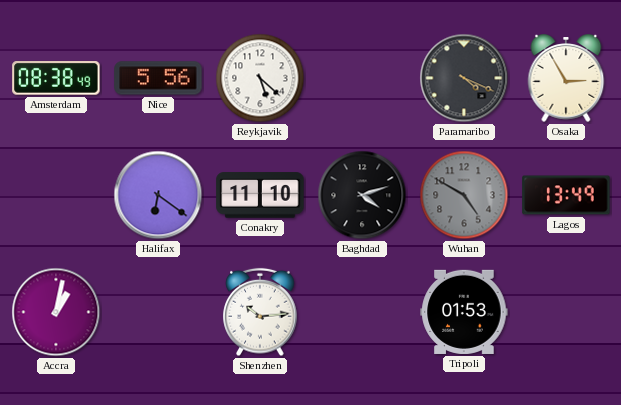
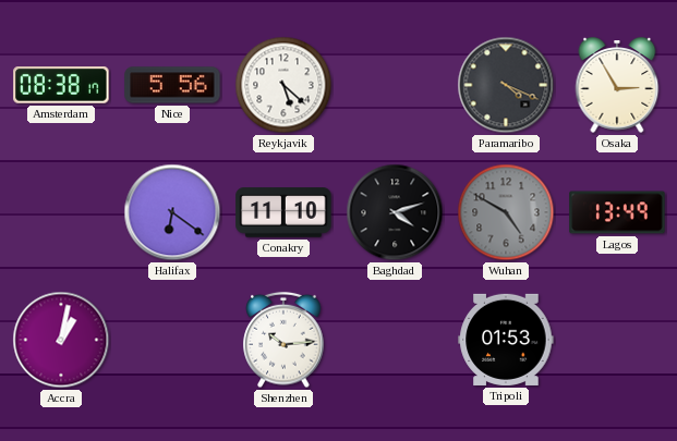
Amsterdam: 08:38:49 -> 08:38:17 (61, 85)
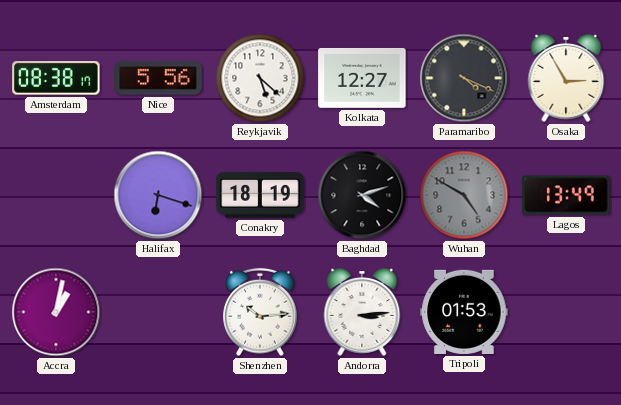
Kolkata: none -> 12:27 (362, 78)
Halifax: 6:21 -> 6:18 (158, 195)
Conakry: 11:10 -> 18:19 (260, 195)
Andorra: none -> 3:14 (362, 312)
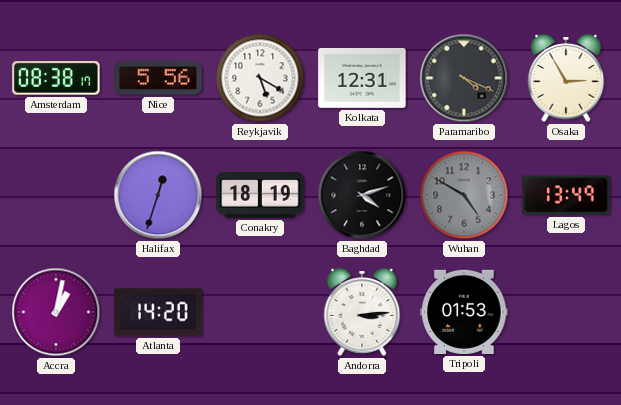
Reykjavik: 5:22 -> 5:20 (260, 78)
Kolkata: 12:27 -> 12:31 (362, 78)
Halifax: 6:18 -> 12:33 (158, 195)
Atlanta: none -> 14:20 (158, 312)
Shenzhen: 10:14 -> none (260, 312)
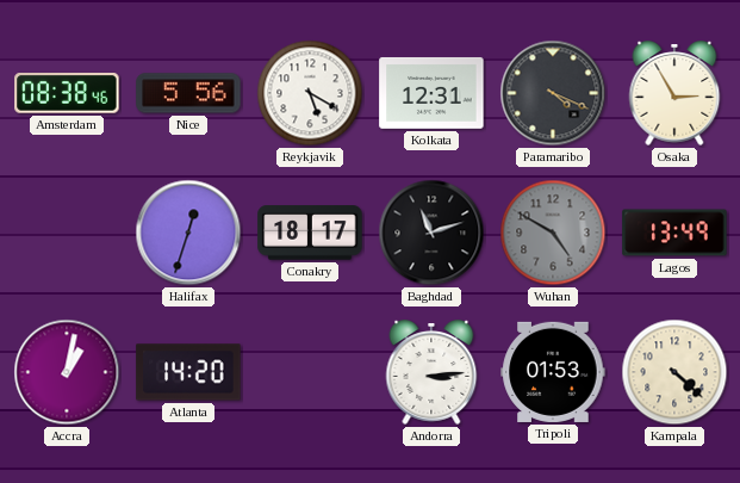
Amsterdam: 08:38:17 -> 08:38:46 (67, 93)
Conakry: 18:19 -> 18:17 (310, 233)
Baghdad: 4:12 -> 11:12 (431, 233)
Kampala: none -> 4:22 (674, 372)
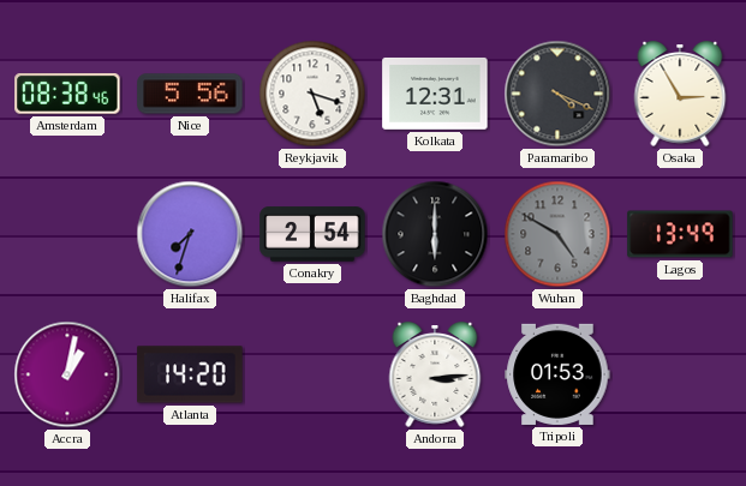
Reykjavik: 5:20 -> 5:18 (312, 94)
Halifax: 12:33 -> 7:33 (190, 234)
Conakry: 18:17 -> 2:54 (312, 234)
Baghdad: 11:12 -> 6:00 (435, 234)
Kampala: 4:22 -> none (674, 372)
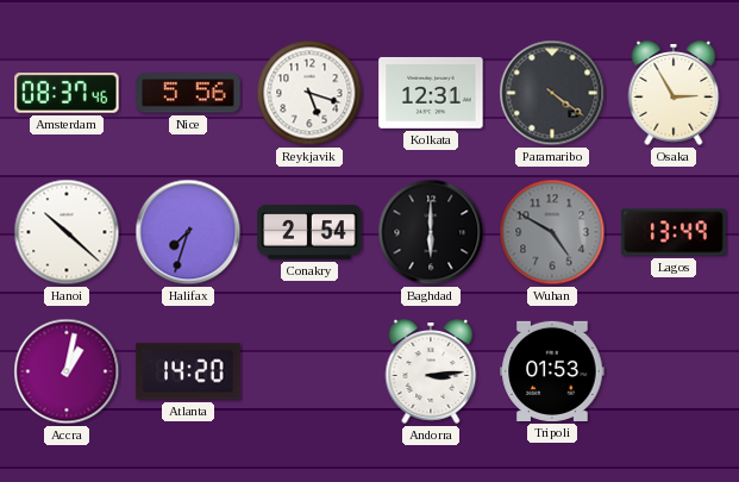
Amsterdam: 08:38 -> 08:37 (67, 93)
Paramaribo: 4:19 -> 4:21 (552, 93)
Hanoi: none -> 10:22 (67, 232)
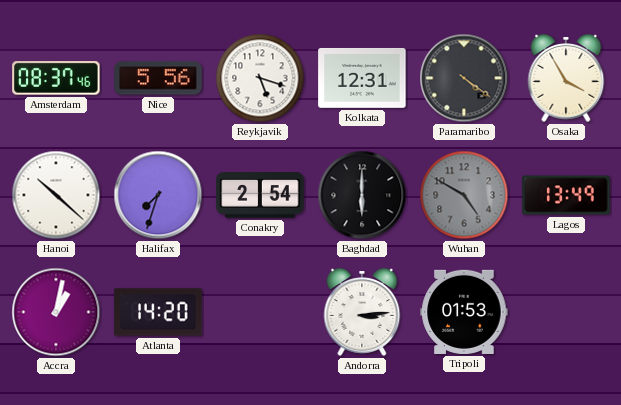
Osaka: 2:55 -> 3:55 (566, 78)
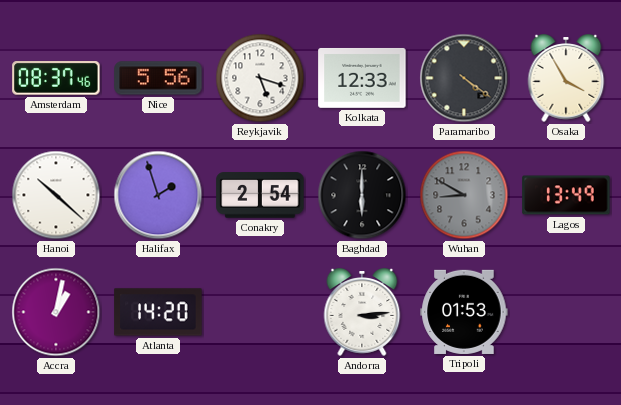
Kolkata: 12:31 -> 12:33 (362, 78)
Halifax: 7:33 -> 1:57 (158, 195)
Wuhan: 4:50 -> 8:50 (464, 195)
